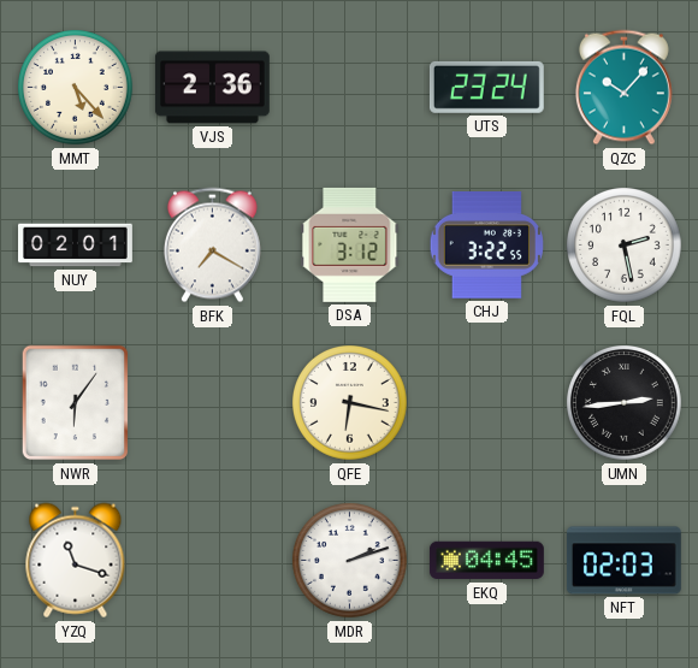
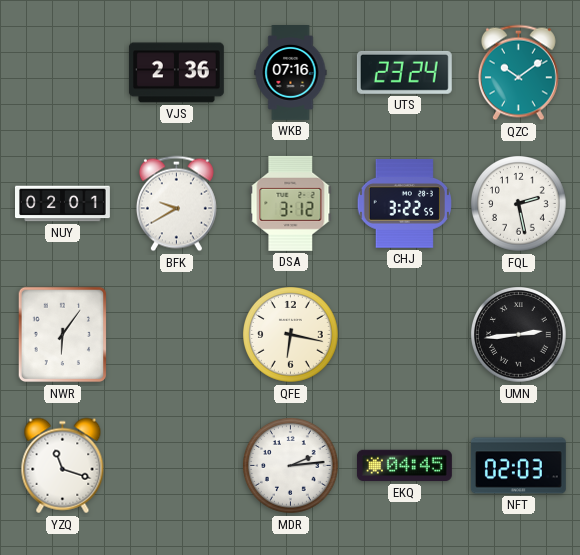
MMT: 5:23 -> none (76, 88)
WKB: none -> 07:16 (291, 73)
QZC: 10:07 -> 10:09 (518, 73)
BFK: 7:20 -> 9:40 (176, 204)
MDR: 2:12 -> 2:14 (291, 466)
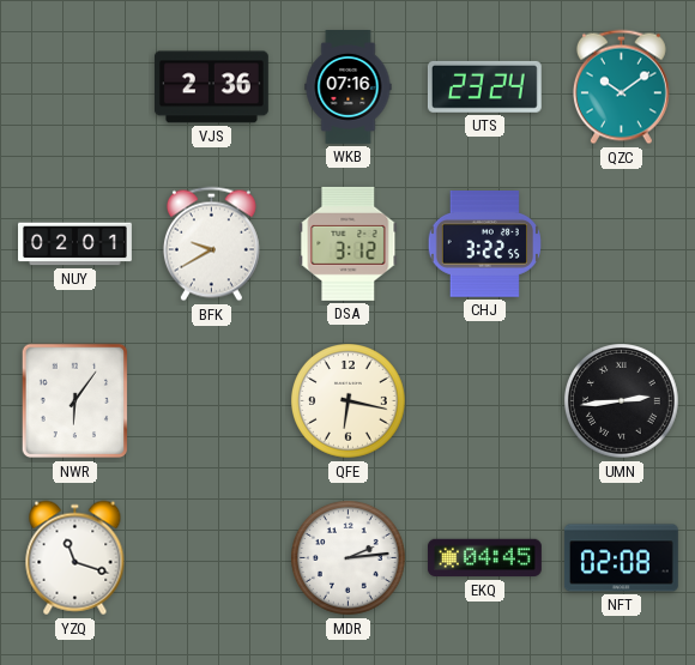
FQL: 2:28 -> none (519, 204)
NFT: 02:03 -> 02:08 (621, 558)
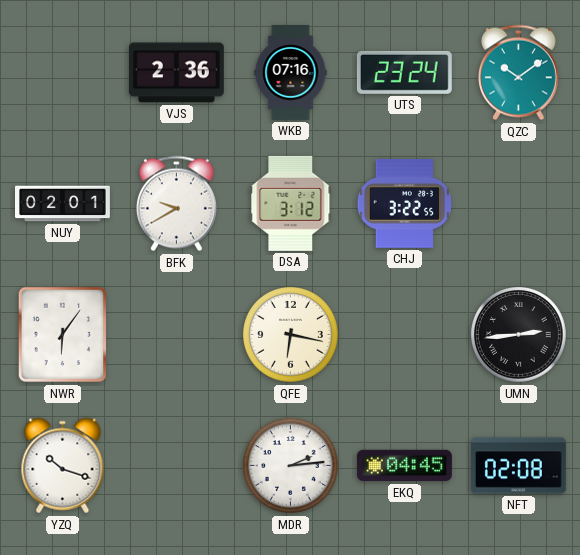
YZQ: 11:18 -> 10:18 (63, 466)
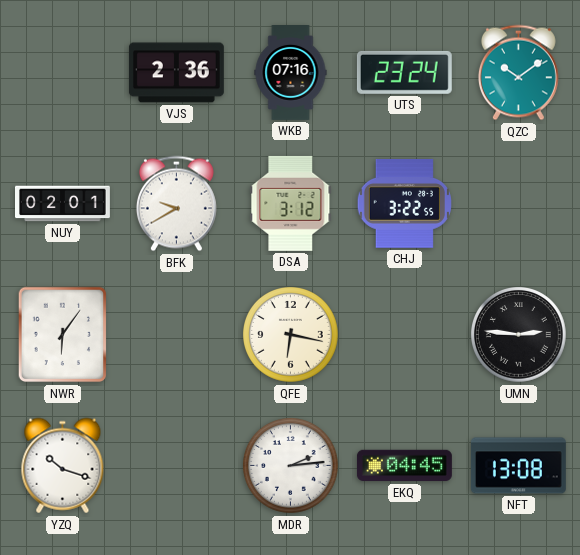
UMN: 2:44 -> 2:46 (519, 335)
NFT: 02:08 -> 13:08 (518, 466)
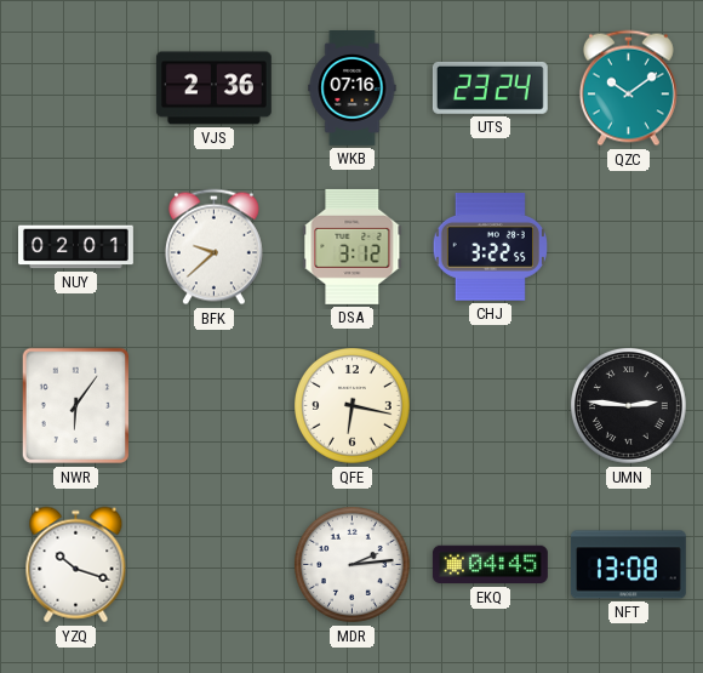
BFK: 9:40 -> 9:38 (213, 247)
